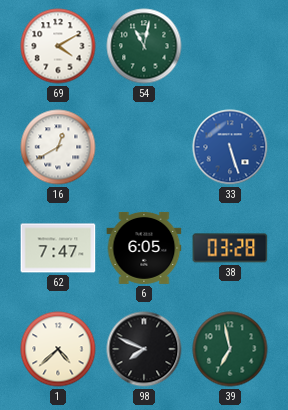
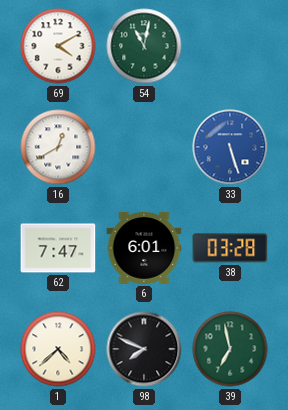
6: 6:05 -> 6:01 (144, 248)
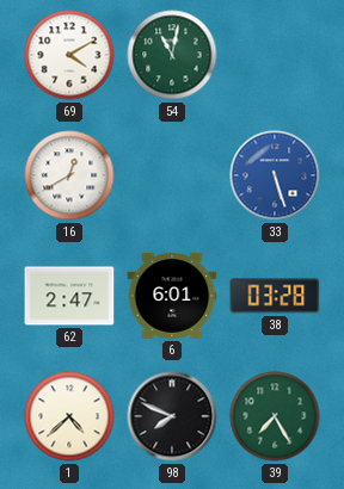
62: 7:47 -> 2:47 (69, 296)
39: 6:58 -> 7:25 (275, 416)
